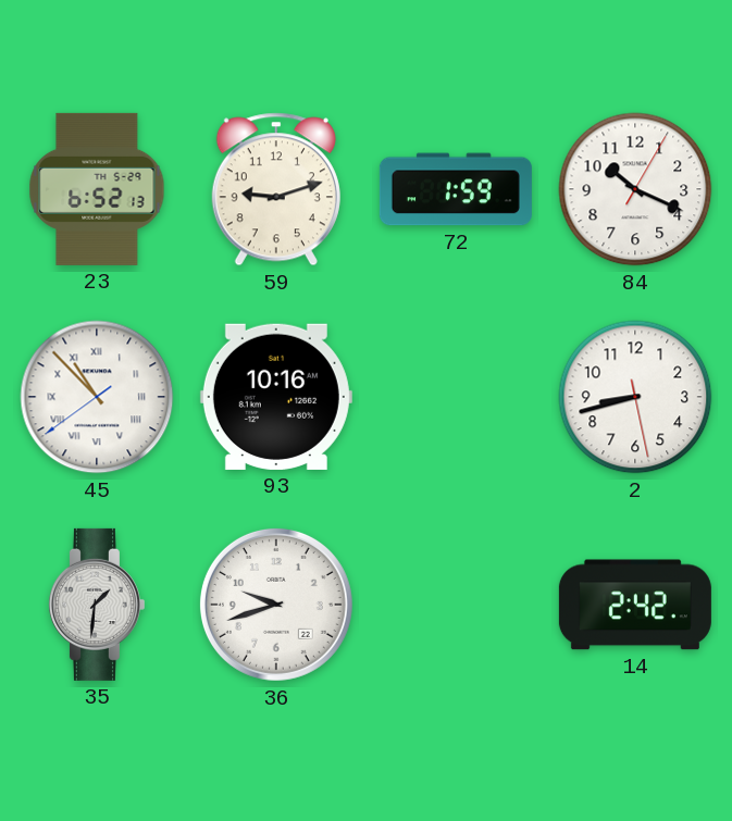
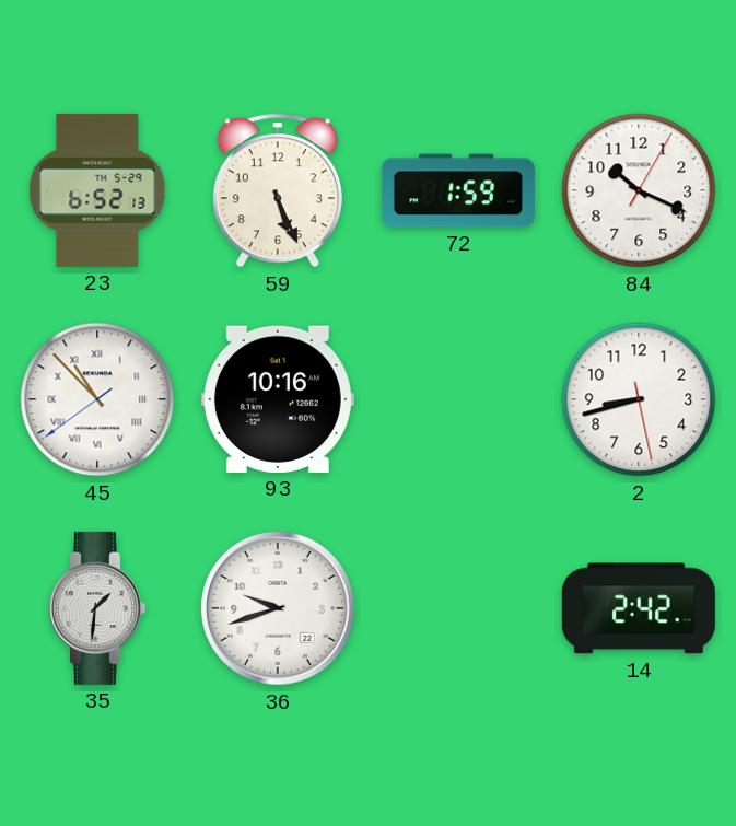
59: 9:12 -> 5:26 (278, 190)
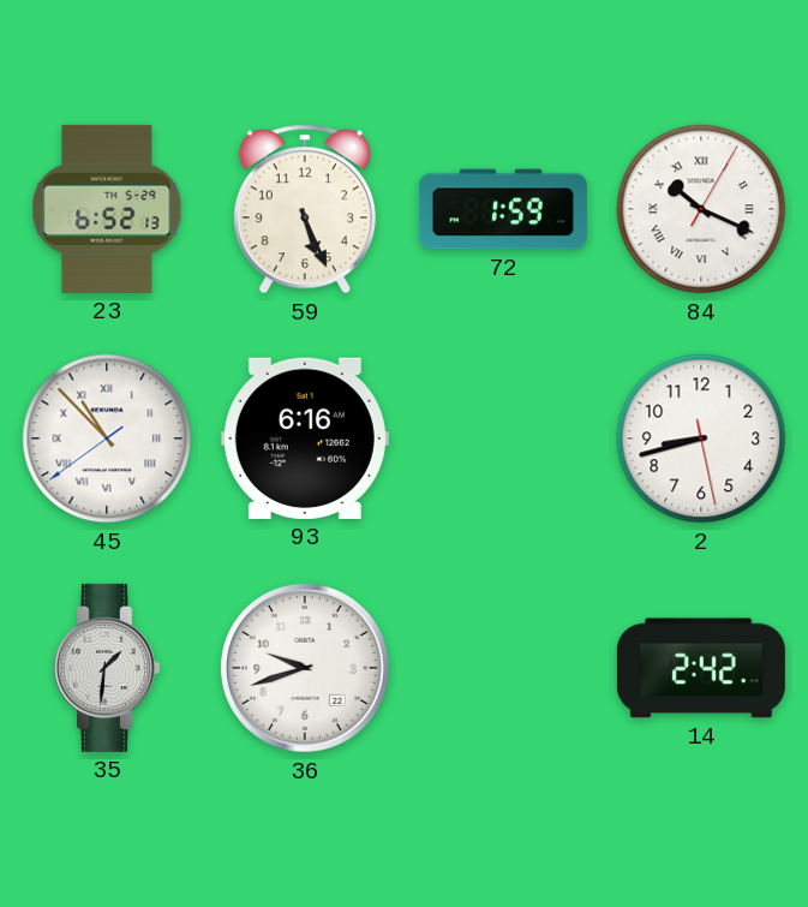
84 numerals: Arabic -> Roman (701, 209)
93: 10:16 -> 6:16 (305, 438)
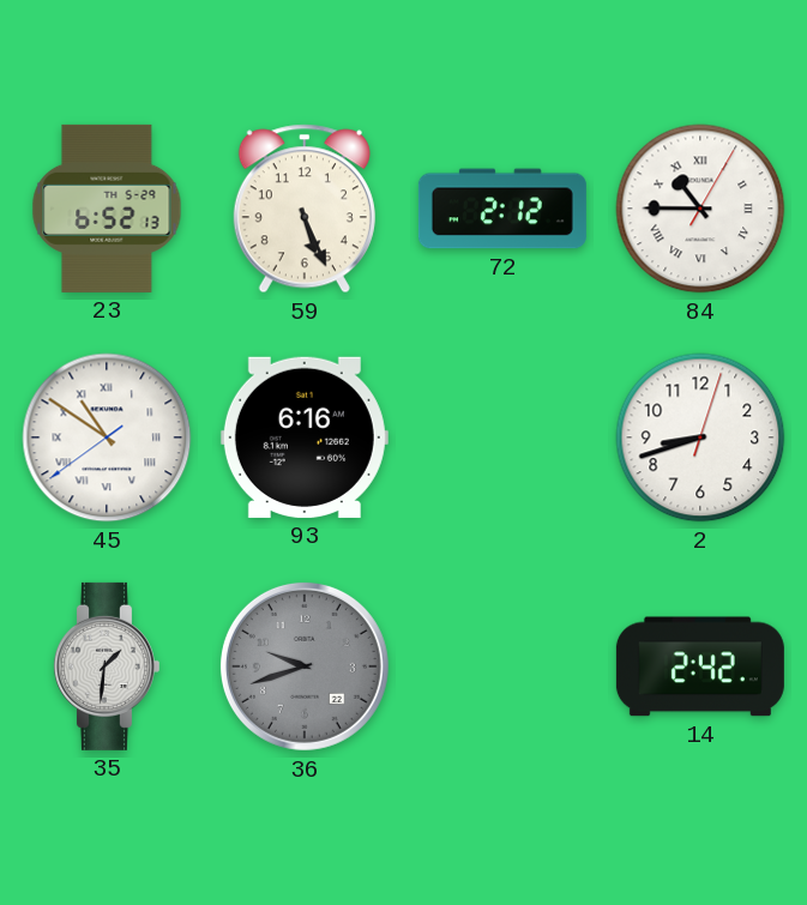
72: 1:59 -> 2:12 (502, 209)
84: 10:19 -> 10:45 (700, 209)
45: 10:52 -> 10:50 (107, 438)
2: 8:42:28 -> 8:42:03 (700, 438)
36 dial: white -> grey (305, 666)
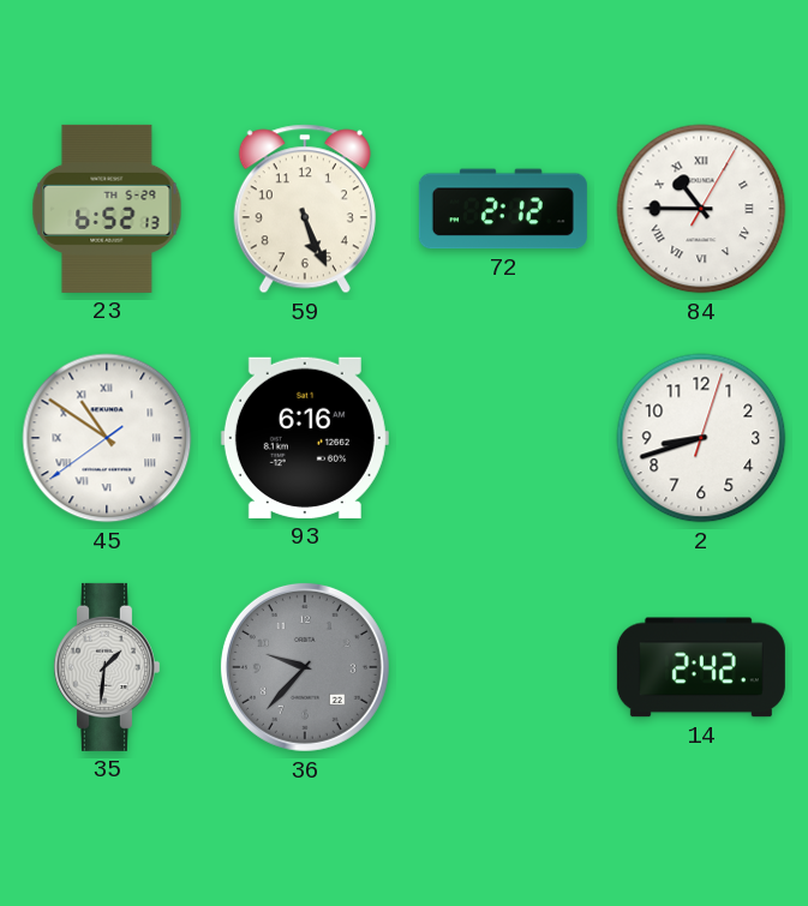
36: 9:42 -> 9:37 (305, 667)
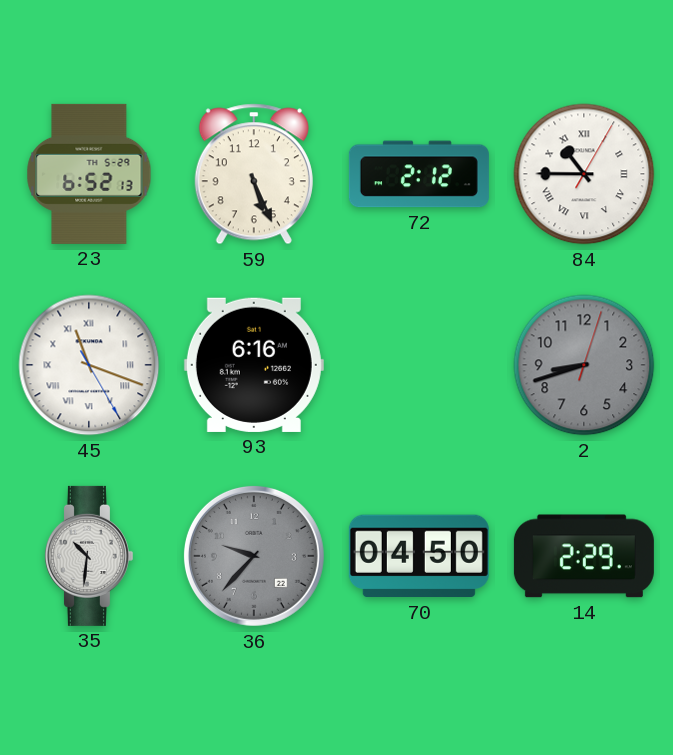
45: 10:50 -> 11:18 (89, 365)
2 dial: white -> grey (584, 365)
35: 1:31 -> 10:31 (88, 556)
70: none -> 04:50 (419, 556)
14: 2:42 -> 2:29 (584, 556)
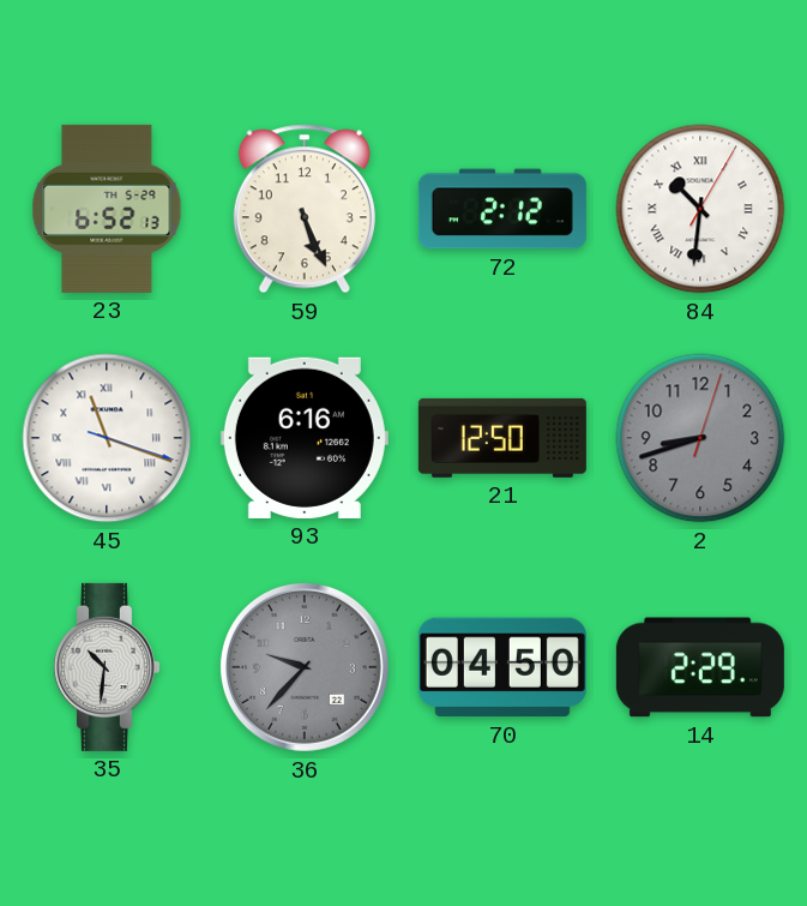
84: 10:45 -> 10:31 (700, 209)
45: 11:18:25 -> 11:18:18 (107, 438)
21: none -> 12:50 (502, 438)
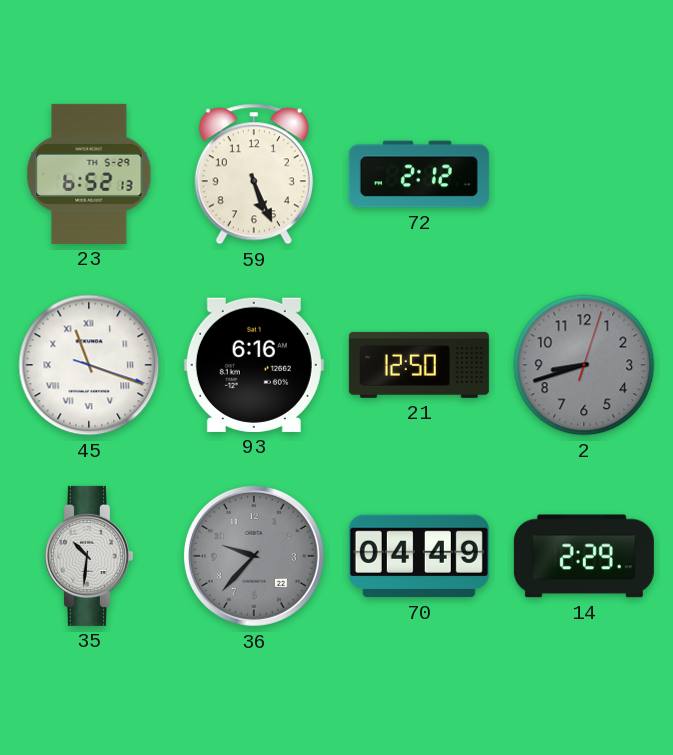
84: 10:31 -> none (700, 209)
70: 04:50 -> 04:49 (419, 556)
